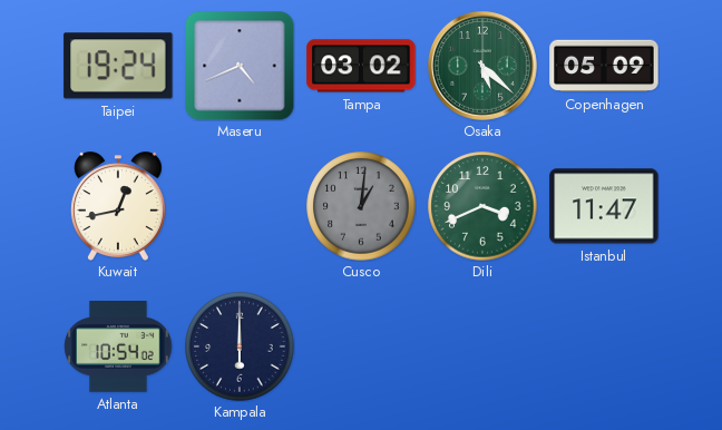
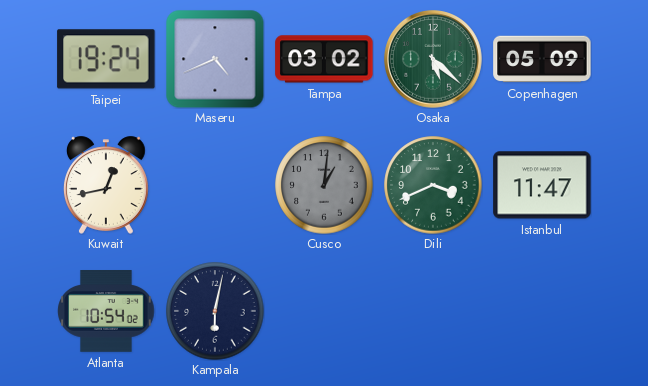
Kampala: 6:00 -> 6:02 (215, 311)
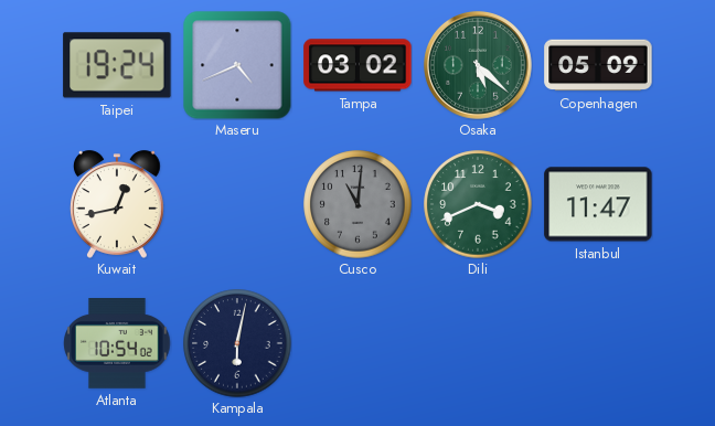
Cusco: 1:01 -> 11:01 (357, 204)
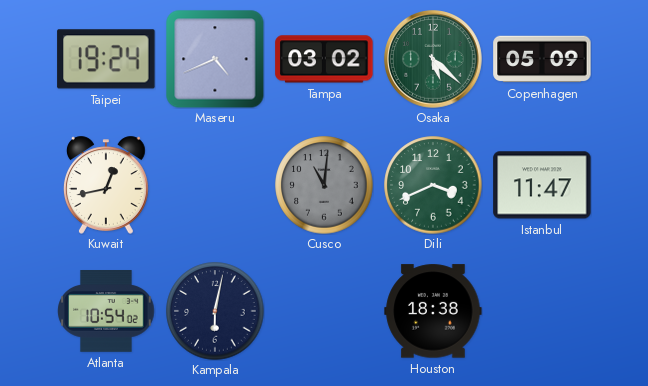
Houston: none -> 18:38 (433, 311)
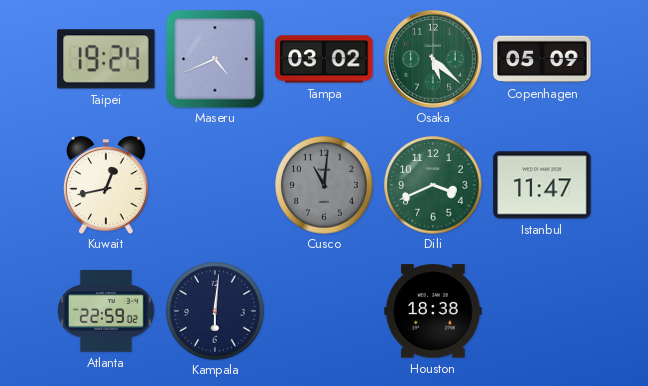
Atlanta: 10:54 -> 22:59 (106, 312)
Kampala: 6:02 -> 6:01 (215, 311)
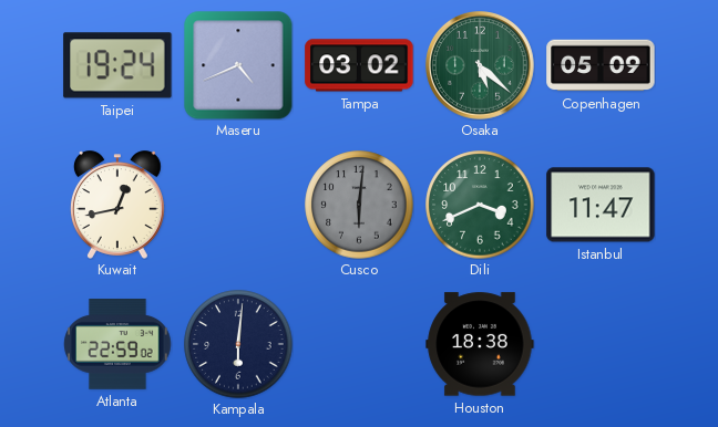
Cusco: 11:01 -> 6:01 (359, 205)
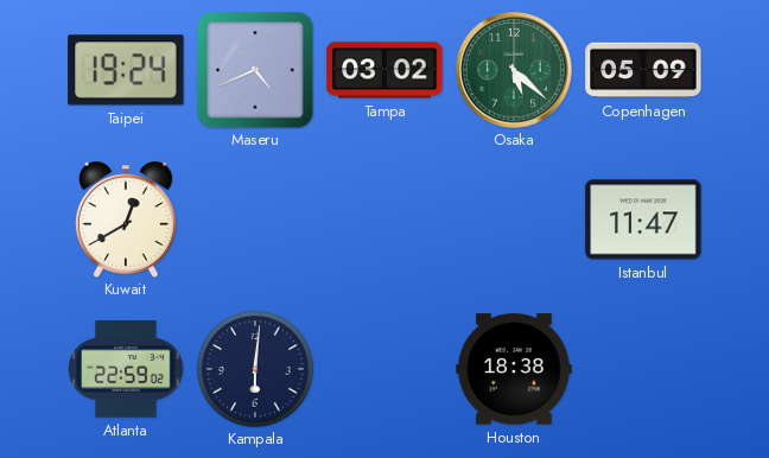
Kuwait: 12:43 -> 12:40 (126, 220)
Cusco: 6:01 -> none (359, 205)
Dili: 3:41 -> none (480, 205)
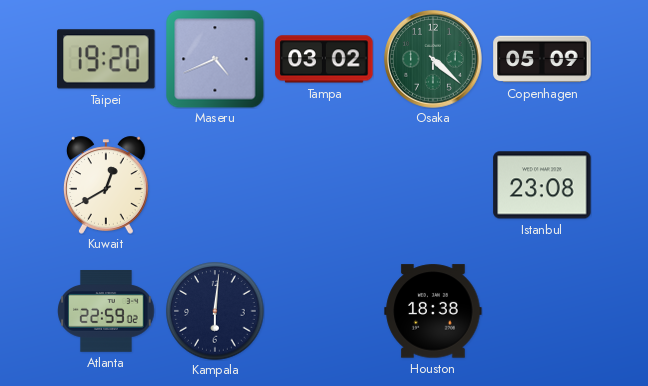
Taipei: 19:24 -> 19:20 (106, 59)
Osaka: 5:22 -> 4:22 (434, 60)
Istanbul: 11:47 -> 23:08 (542, 185)
